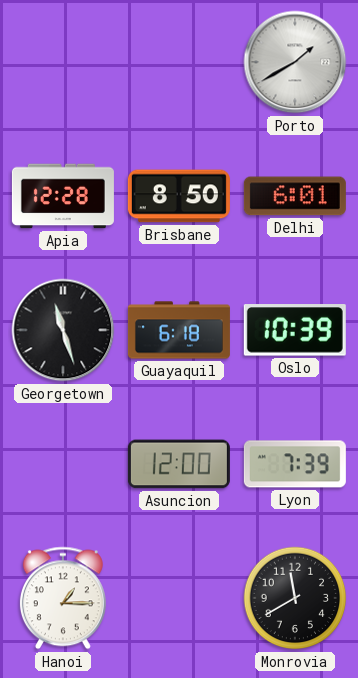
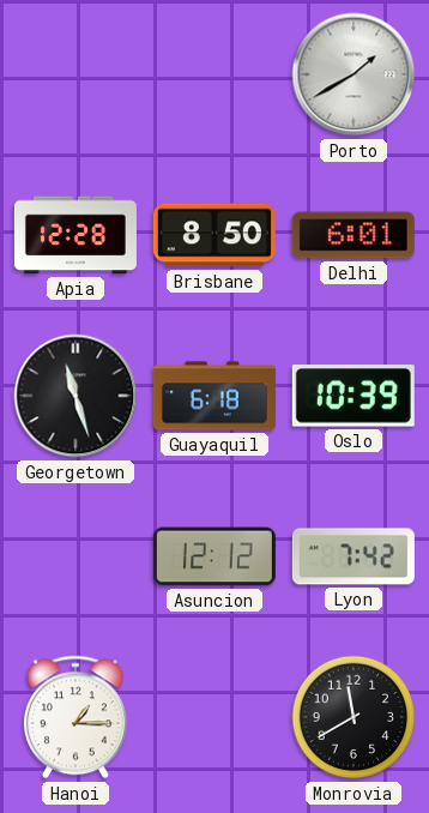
Asuncion: 12:00 -> 12:12 (214, 556)
Lyon: 7:39 -> 7:42 (354, 556)
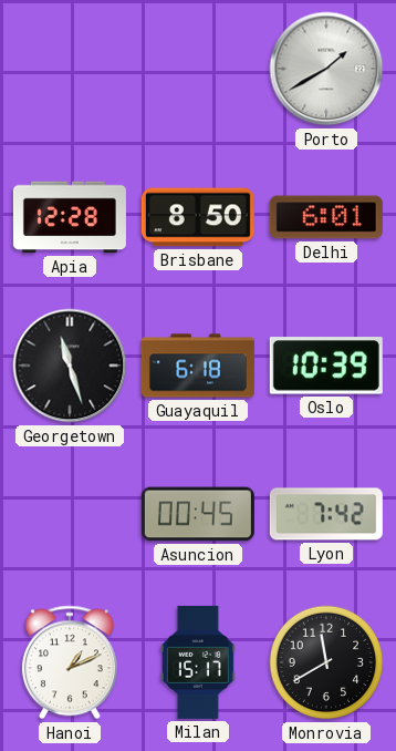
Asuncion: 12:12 -> 00:45 (198, 514)
Hanoi: 1:15 -> 1:11 (70, 662)
Milan: none -> 15:17 (198, 662)
